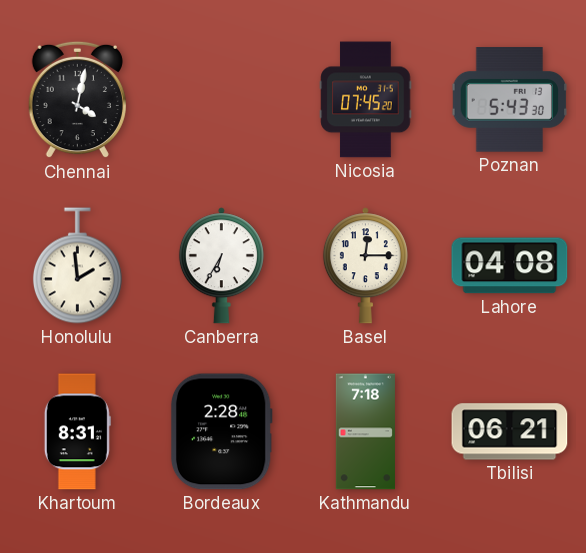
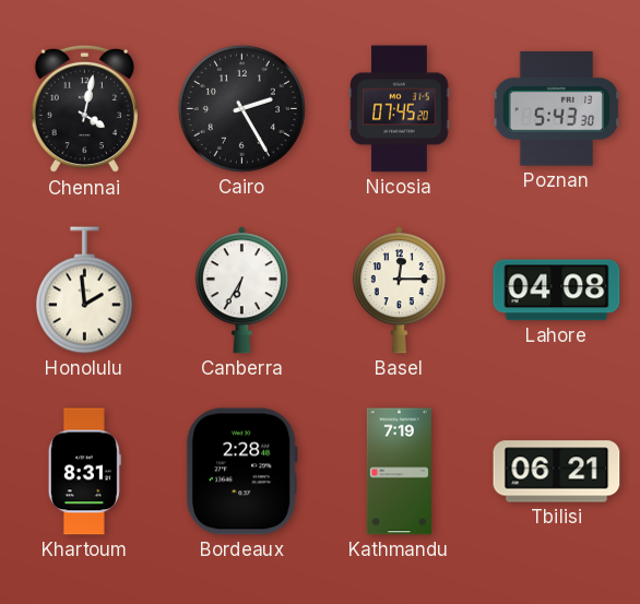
Cairo: none -> 2:25 (241, 108)
Kathmandu: 7:18 -> 7:19 (399, 472)
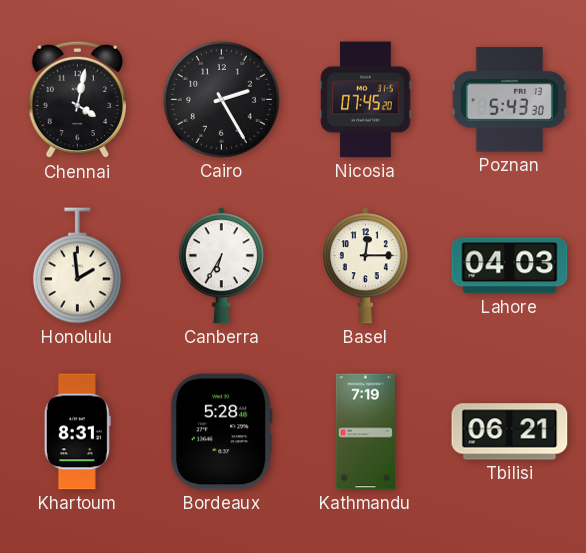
Lahore: 04:08 -> 04:03 (510, 266)
Bordeaux: 2:28 -> 5:28 (221, 432)
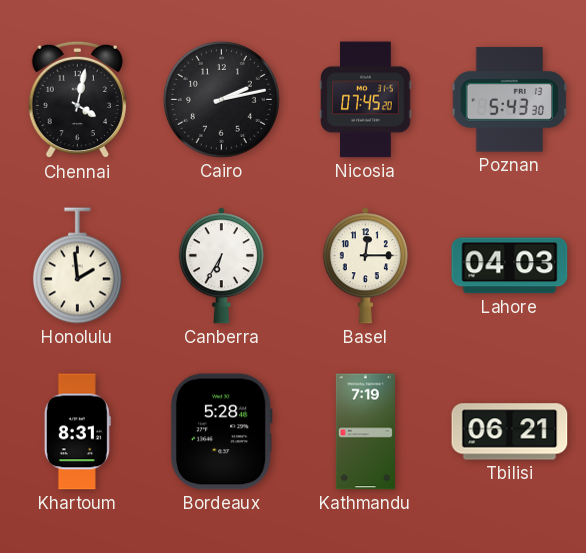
Cairo: 2:25 -> 2:13 (221, 99)
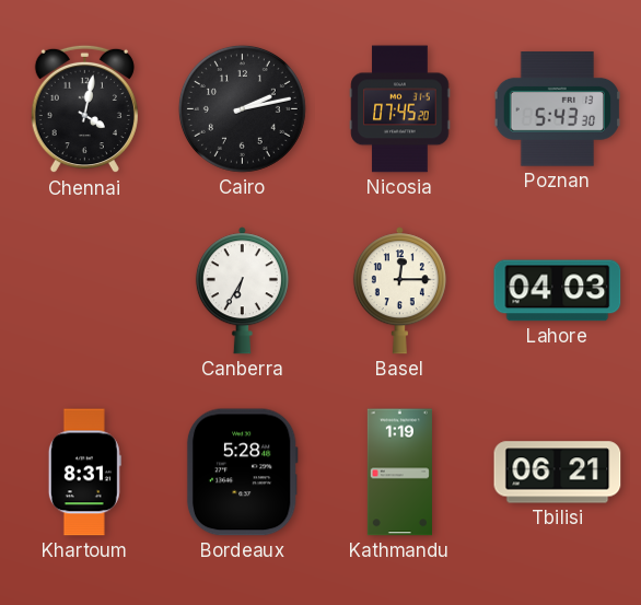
Honolulu: 1:59 -> none (77, 266)
Kathmandu: 7:19 -> 1:19 (399, 473)
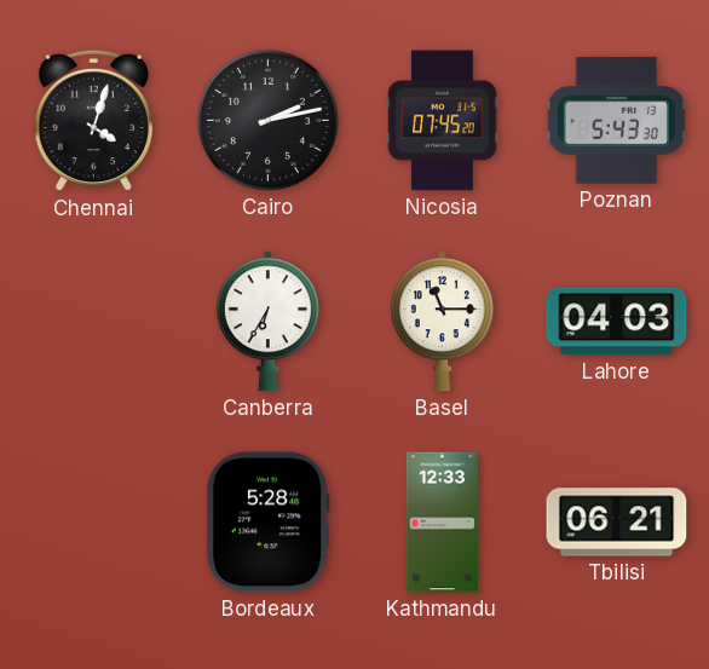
Chennai: 4:02 -> 4:03 (93, 121)
Basel: 12:15 -> 11:15 (442, 322)
Khartoum: 8:31 -> none (84, 473)
Kathmandu: 1:19 -> 12:33 (442, 523)
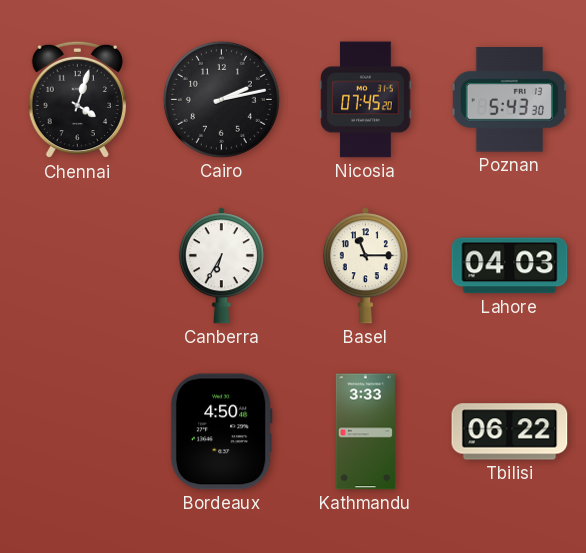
Bordeaux: 5:28 -> 4:50 (221, 432)
Kathmandu: 12:33 -> 3:33 (365, 432)
Tbilisi: 06:21 -> 06:22 (510, 432)
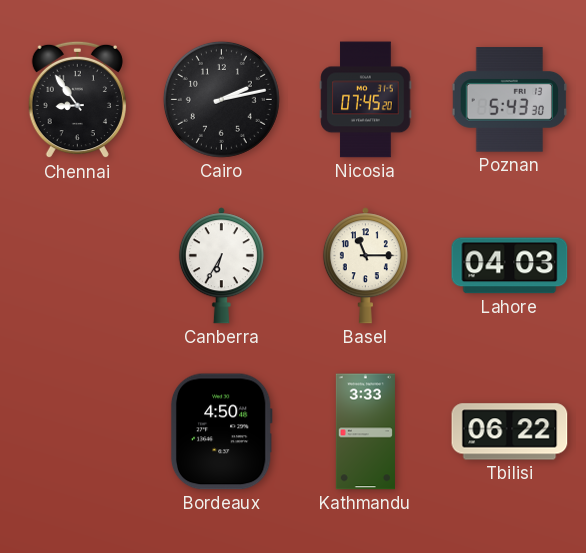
Chennai: 4:03 -> 8:54 (77, 100)
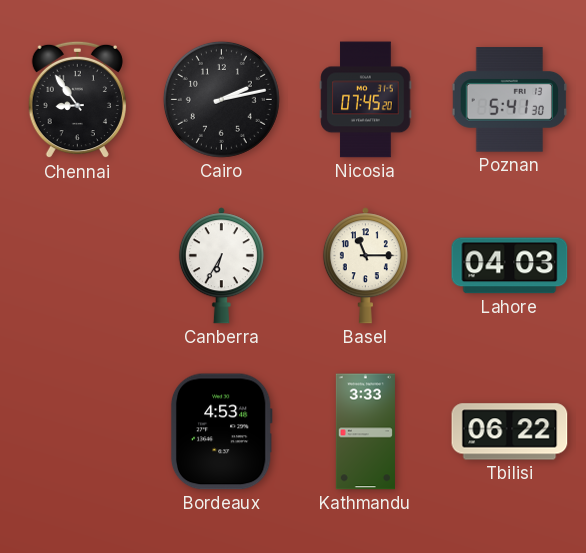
Poznan: 5:43 -> 5:41 (510, 100)
Bordeaux: 4:50 -> 4:53 (221, 432)
